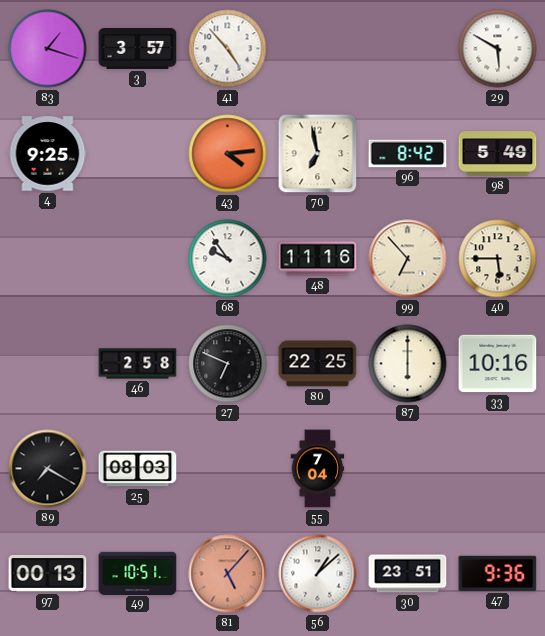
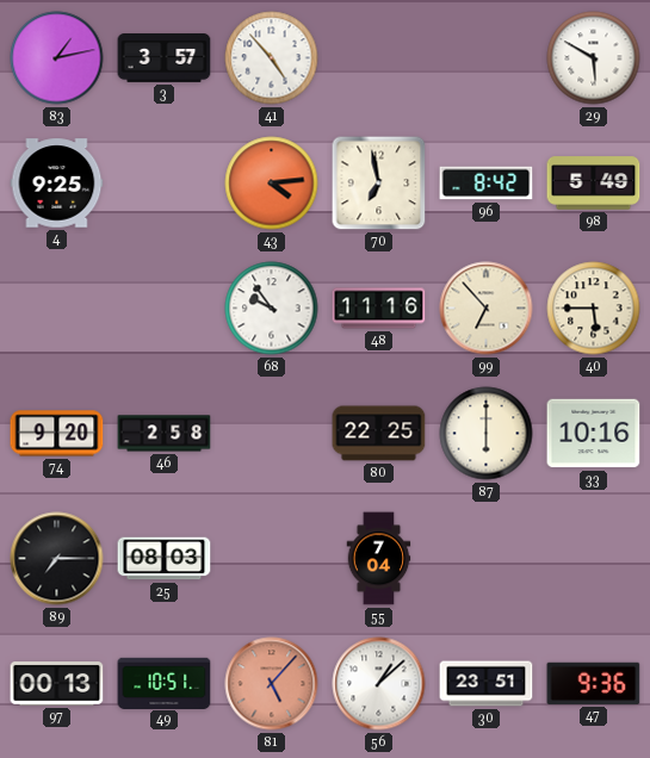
83: 1:18 -> 1:13 (57, 58)
74: none -> 9:20 (57, 434)
27: 6:49 -> none (228, 364)
89: 7:20 -> 7:15 (57, 559)
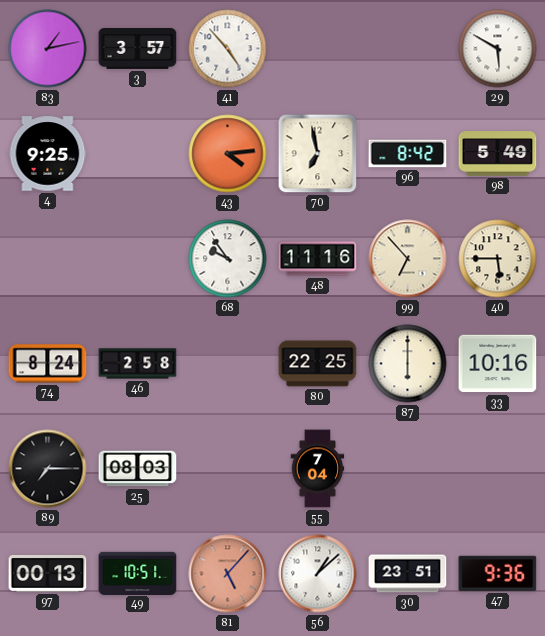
74: 9:20 -> 8:24 (48, 364)
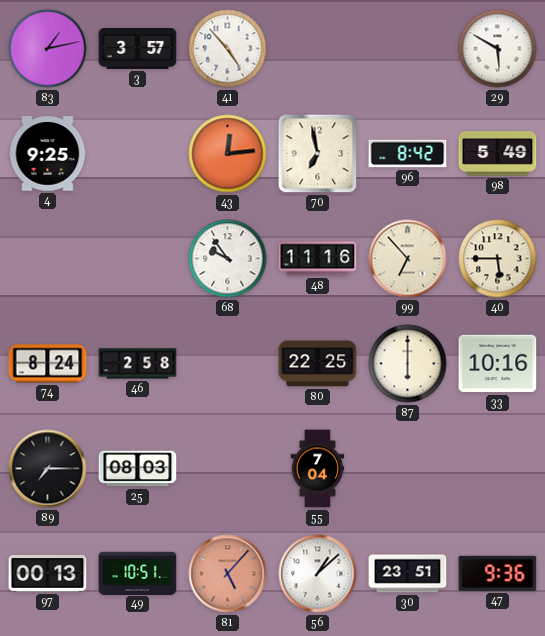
43: 4:14 -> 12:14 (228, 154)
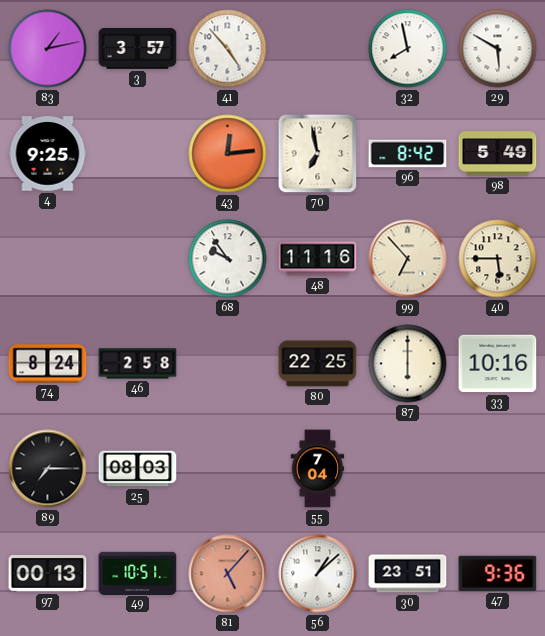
32: none -> 7:58 (408, 49)
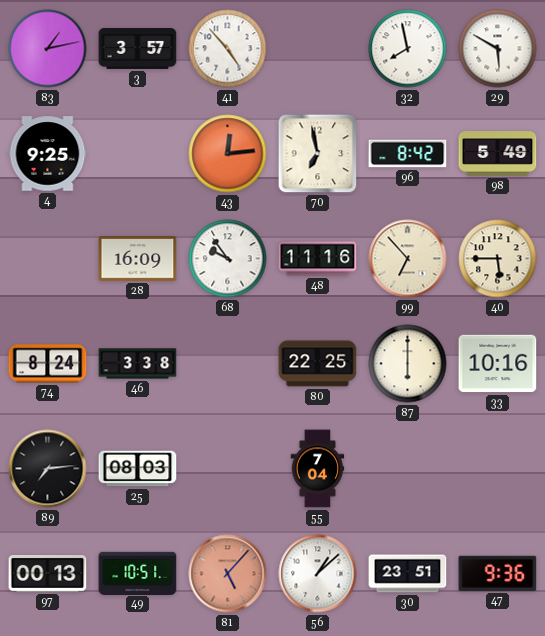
28: none -> 16:09 (138, 259)
46: 2:58 -> 3:38 (138, 364)
89: 7:15 -> 7:14 (48, 469)
